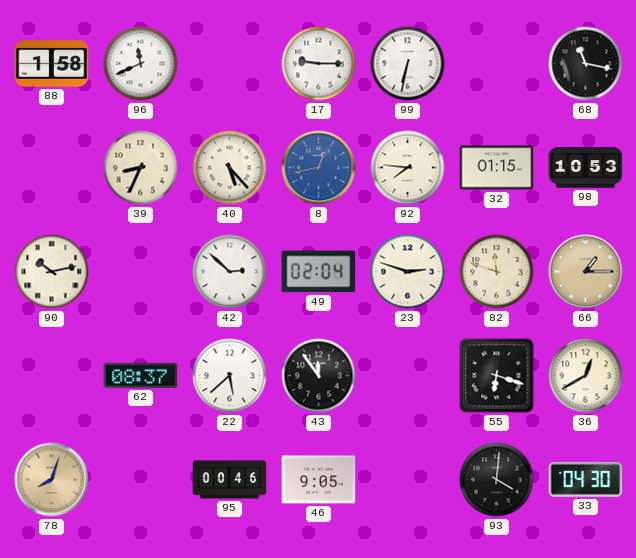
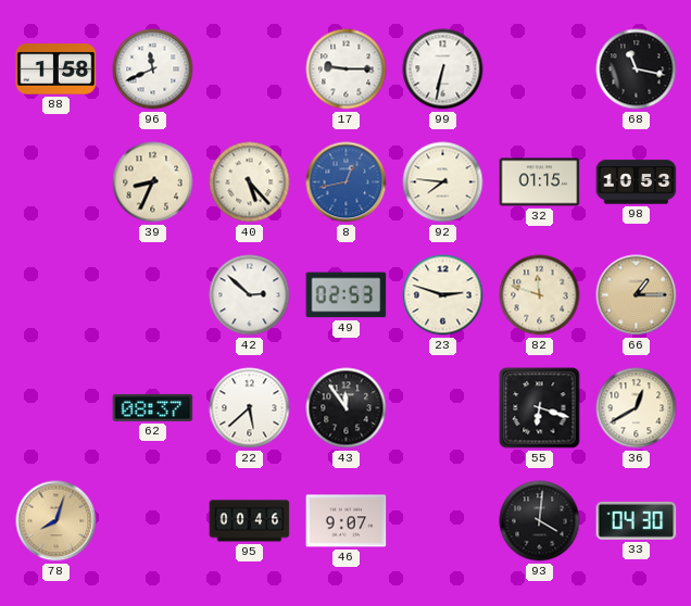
90: 10:13 -> none (52, 272)
49: 02:04 -> 02:53 (347, 295)
46: 9:05 -> 9:07 (347, 521)
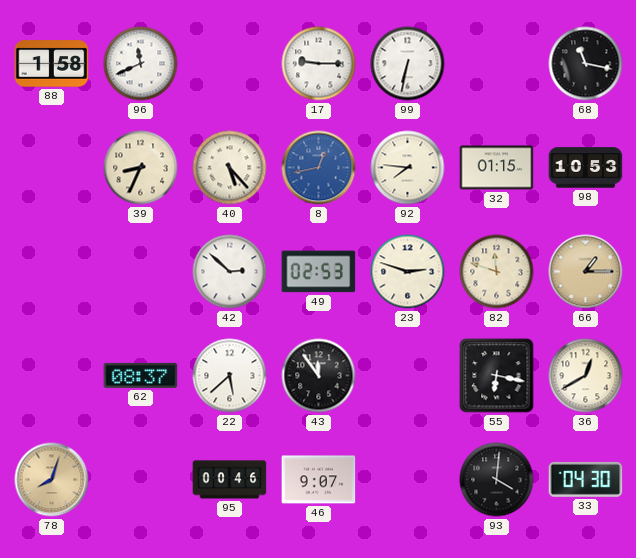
55: 6:18 -> 6:17 (497, 376)
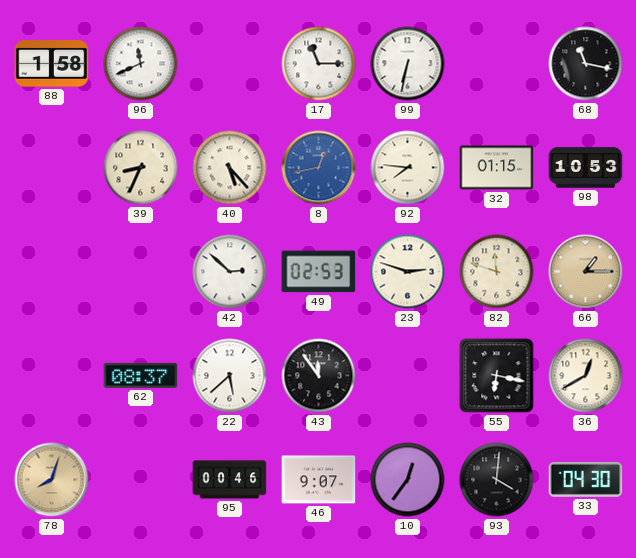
17: 9:15 -> 11:15 (319, 64)
10: none -> 12:36 (408, 480)
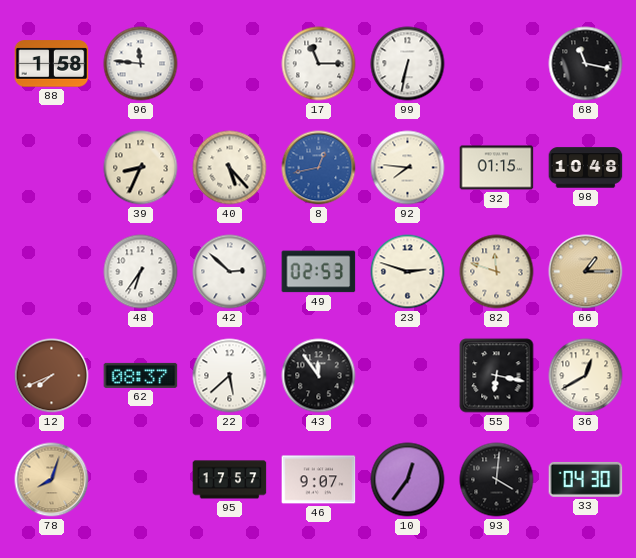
96: 11:41 -> 11:46 (141, 64)
98: 10:53 -> 10:48 (586, 168)
48: none -> 6:36 (141, 272)
12: none -> 7:41 (52, 376)
95: 00:46 -> 17:57 (230, 480)
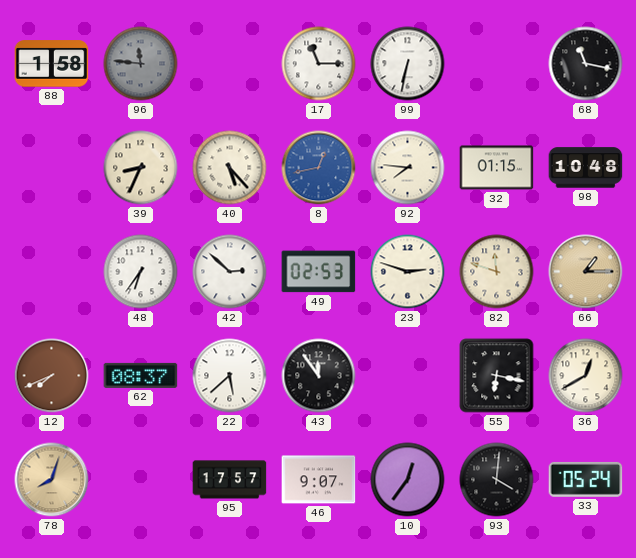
96 dial: white -> grey (141, 64)
33: 04:30 -> 05:24 (586, 479)
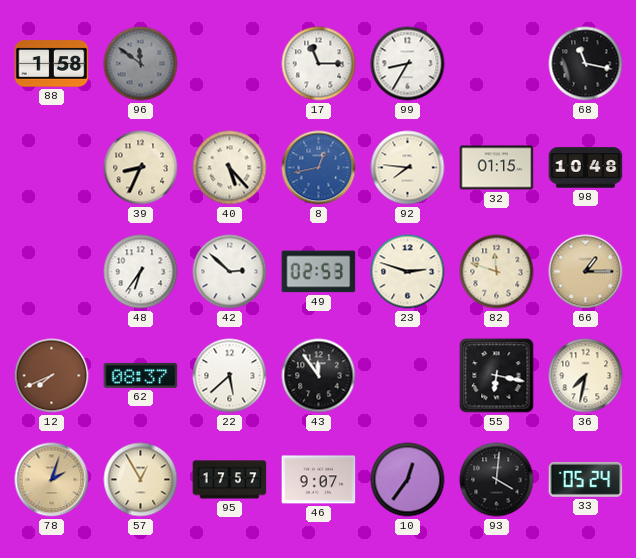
96: 11:46 -> 11:51 (141, 64)
99: 6:32 -> 8:35 (408, 64)
36: 12:40 -> 7:32 (586, 376)
78: 8:03 -> 2:03 (52, 480)
57: none -> 12:55 (141, 480)
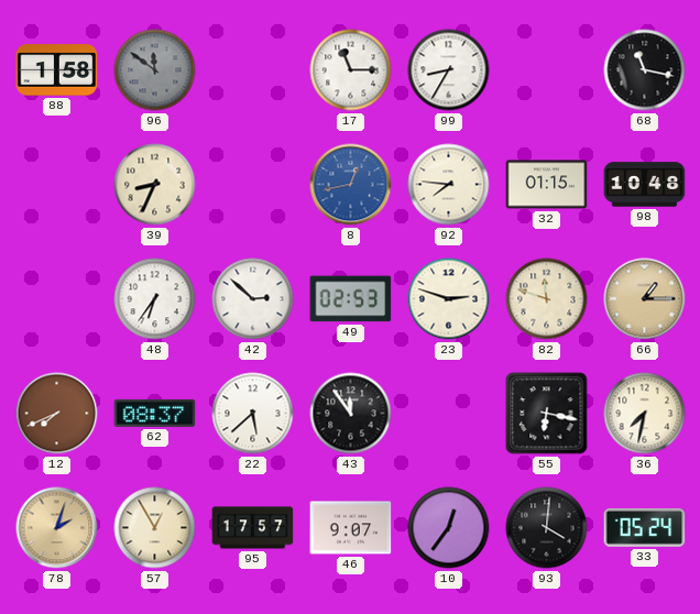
40: 5:23 -> none (230, 168)
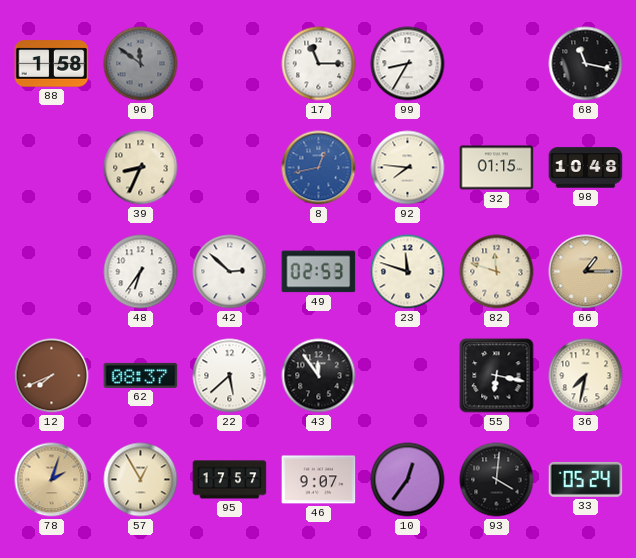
23: 2:48 -> 11:48 (408, 272)
